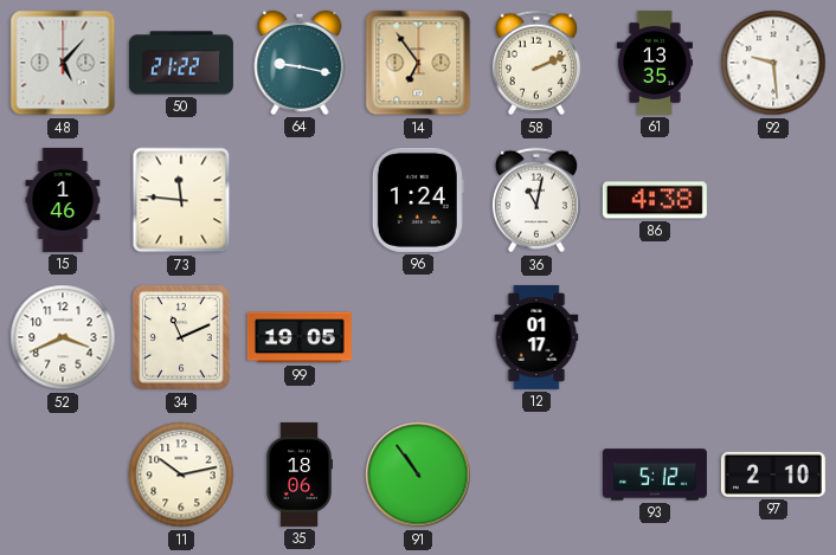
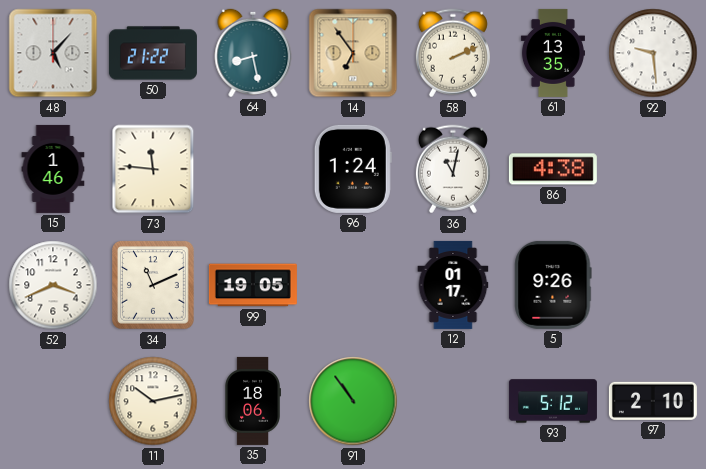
64: 9:17 -> 8:28 (253, 53)
5: none -> 9:26 (553, 285)
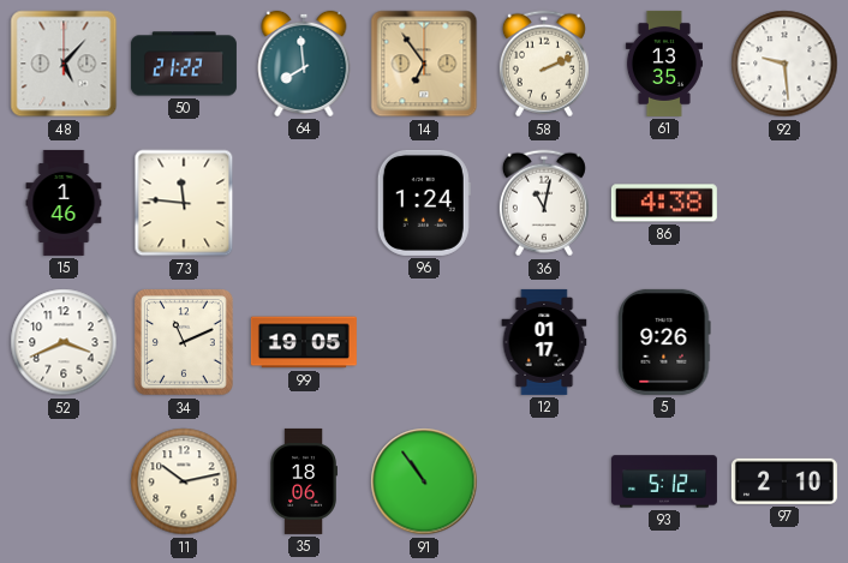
64: 8:28 -> 7:59 (304, 64)
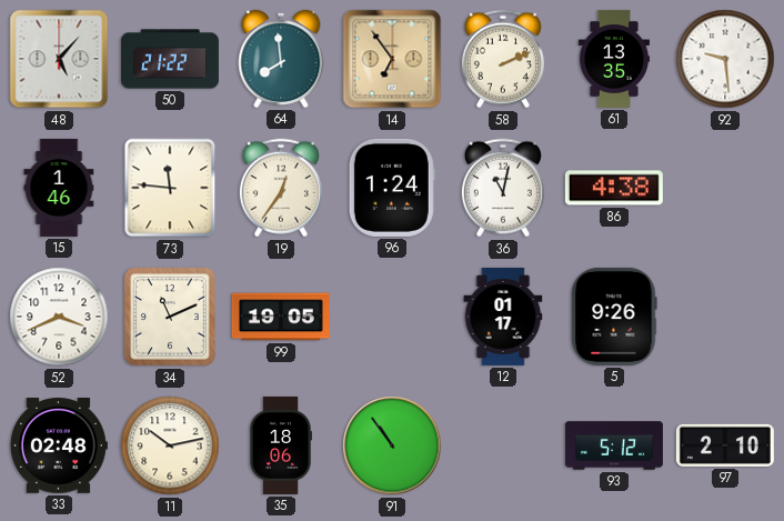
19: none -> 12:36 (281, 188)
33: none -> 02:48 (58, 447)
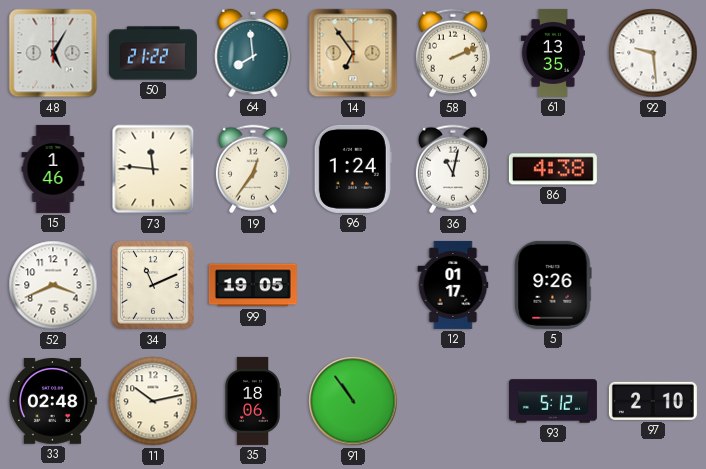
48: 5:07 -> 5:05 (53, 53)
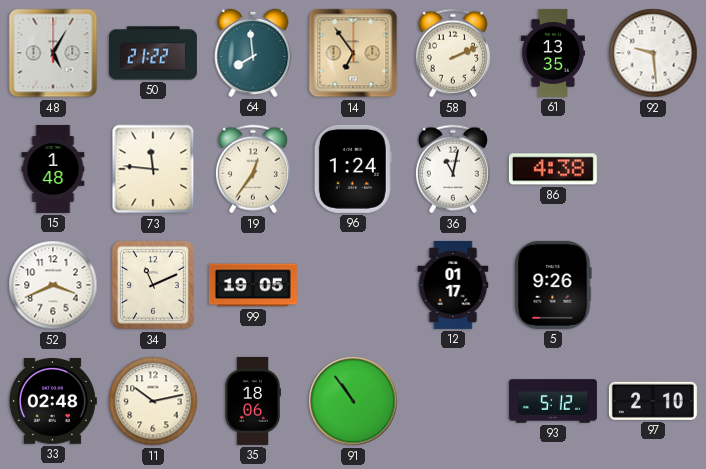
15: 1:46 -> 1:48 (53, 169)
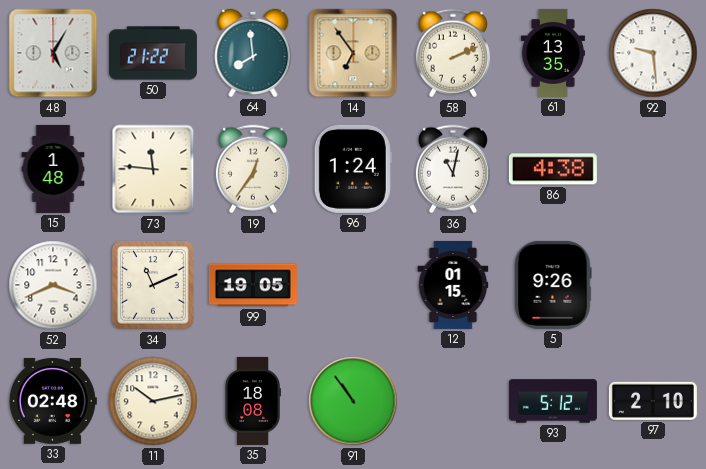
12: 01:17 -> 01:15 (453, 285)
35: 18:06 -> 18:08 (253, 401)
